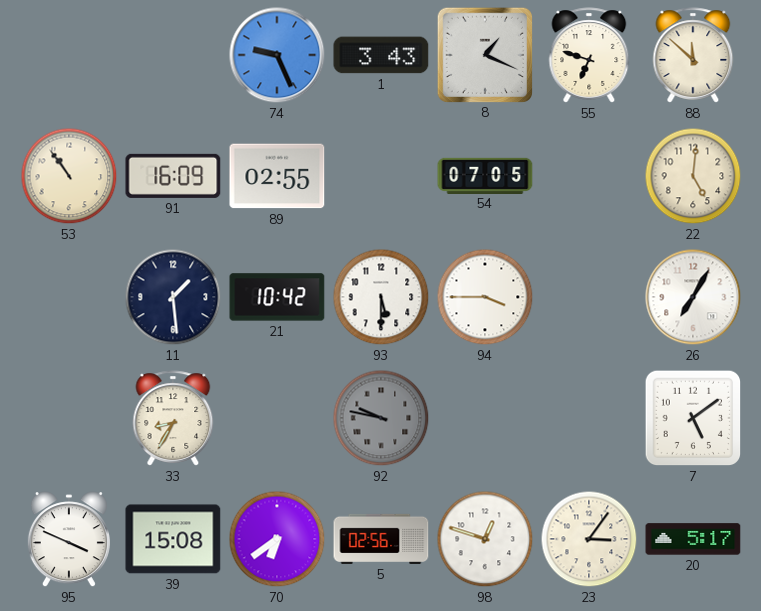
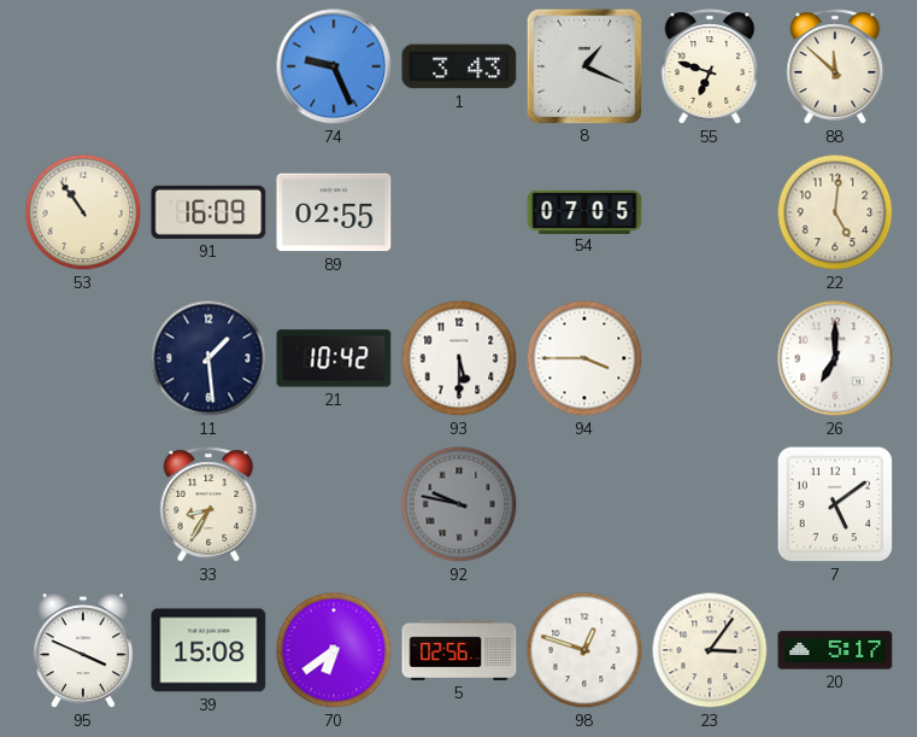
26: 7:05 -> 7:00 (835, 358)
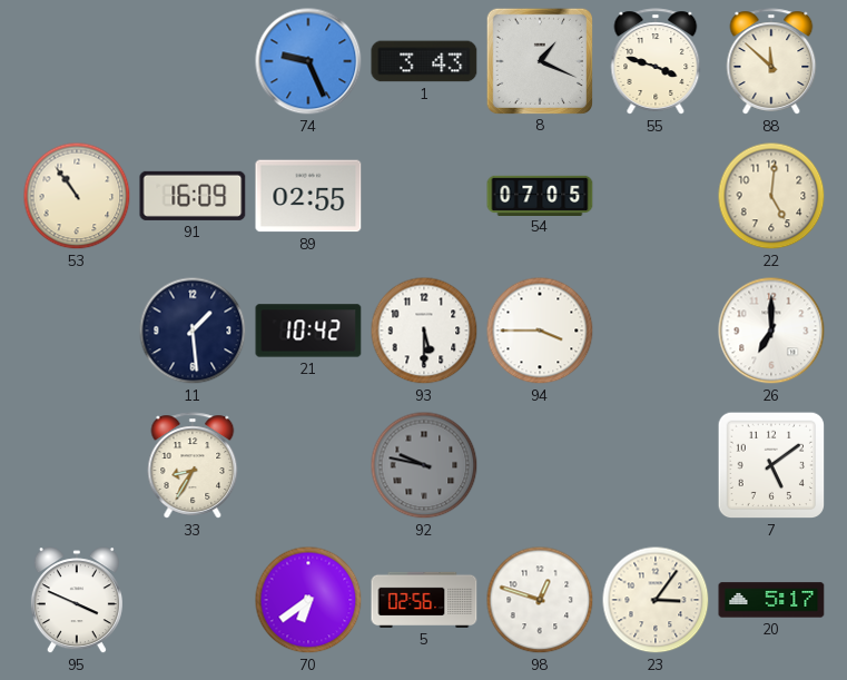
55: 6:48 -> 3:48 (656, 61)
39: 15:08 -> none (208, 650)
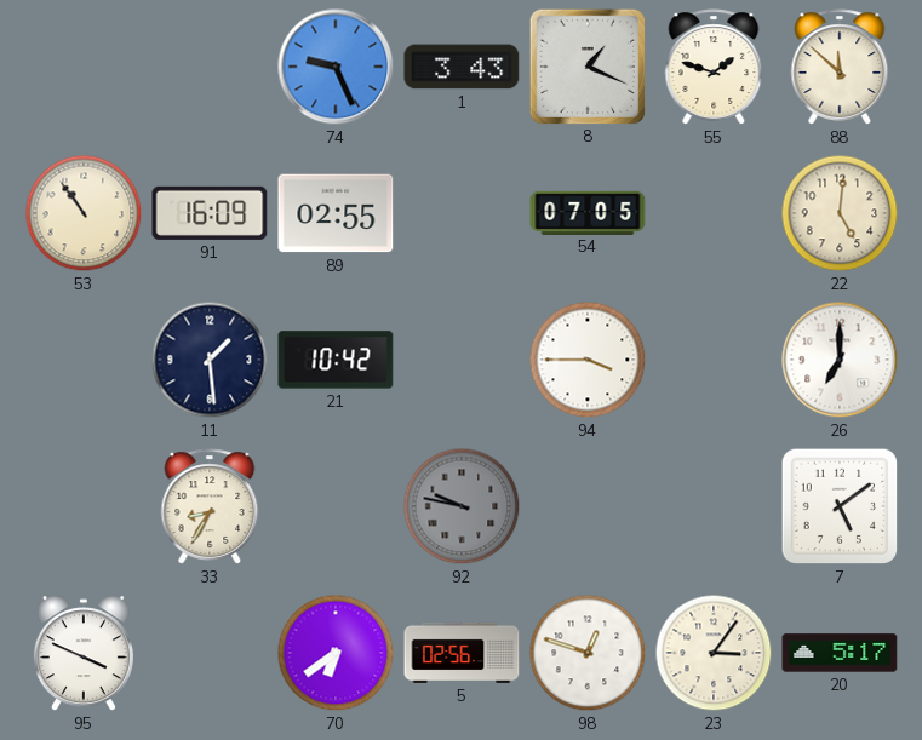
55: 3:48 -> 1:48 (714, 67)
93: 5:30 -> none (424, 331)
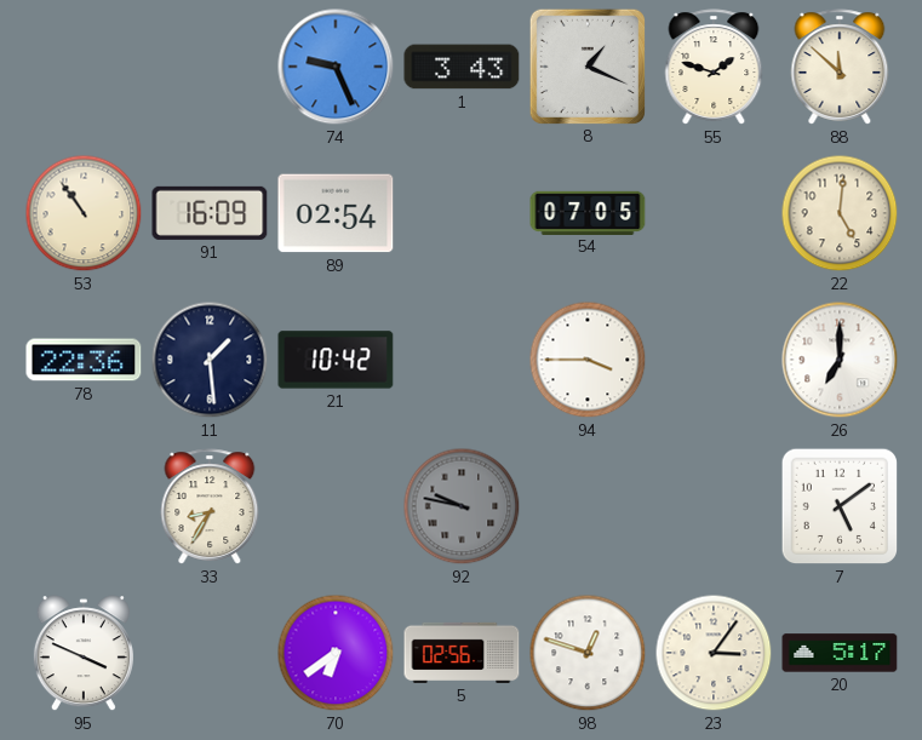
89: 02:55 -> 02:54 (336, 213)
78: none -> 22:36 (84, 360)
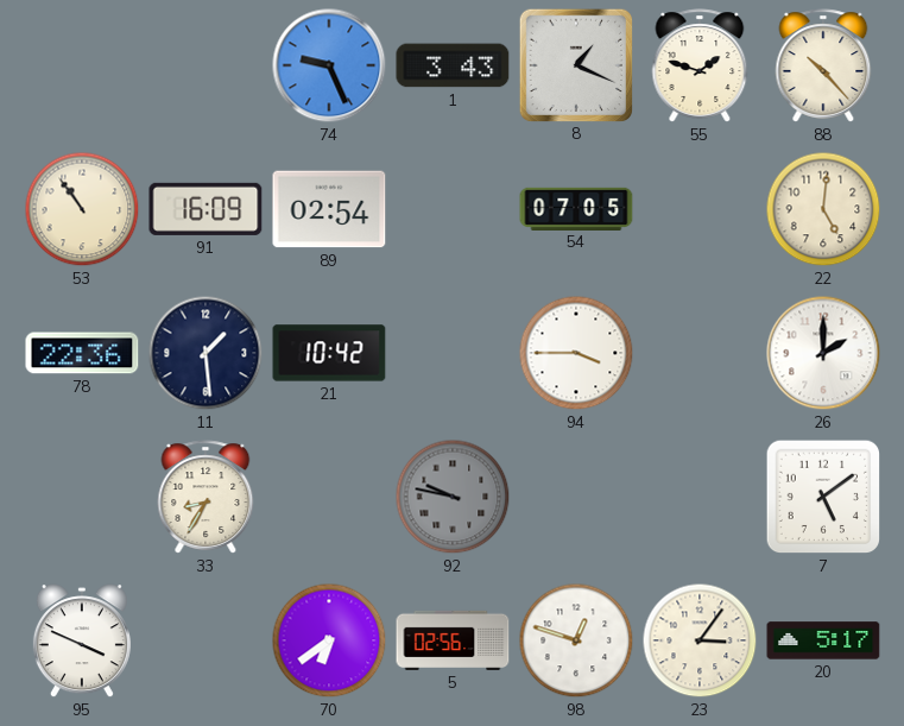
88: 11:52 -> 10:23 (823, 65)
26: 7:00 -> 2:00 (823, 353)
